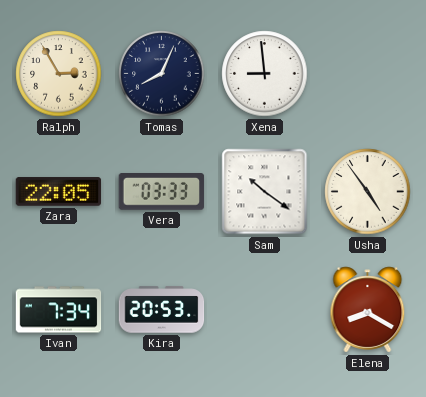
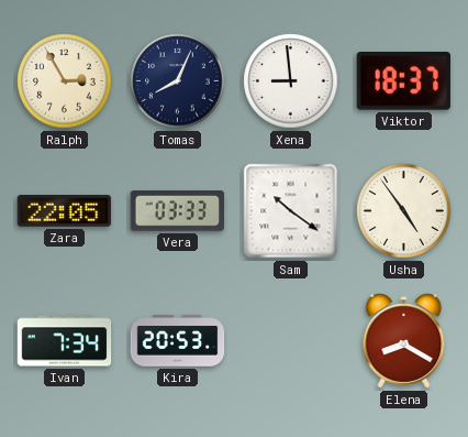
Viktor: none -> 18:37 (403, 81)
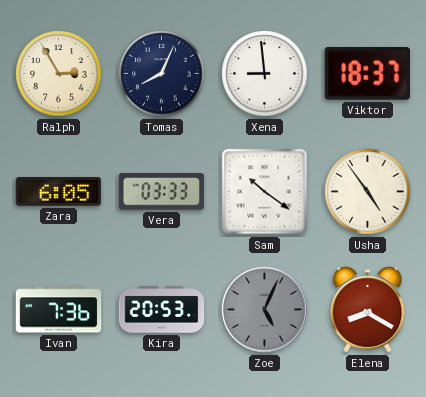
Zara: 22:05 -> 6:05 (59, 192)
Ivan: 7:34 -> 7:36 (59, 310)
Zoe: none -> 5:04 (265, 310)
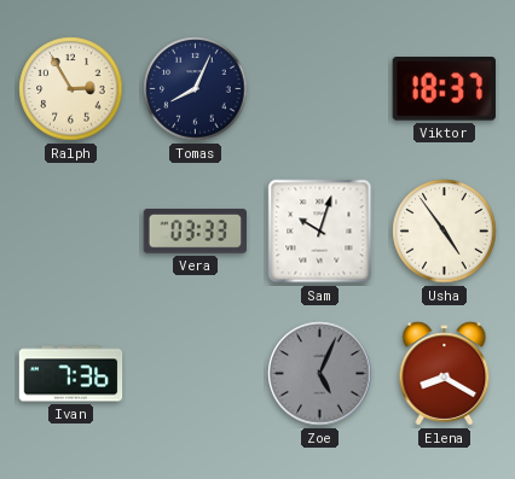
Xena: 8:59 -> none (265, 74)
Zara: 6:05 -> none (59, 192)
Sam: 10:21 -> 10:03 (320, 232)
Kira: 20:53 -> none (162, 310)
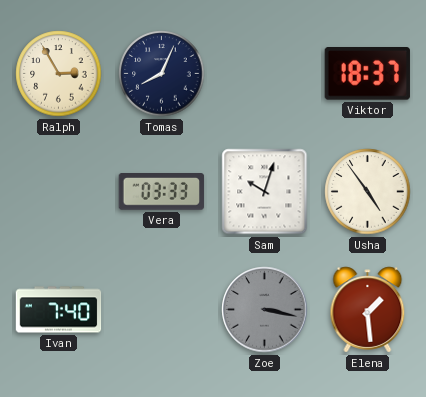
Ivan: 7:36 -> 7:40 (59, 310)
Zoe: 5:04 -> 3:17 (265, 310)
Elena: 8:20 -> 1:29 (368, 310)
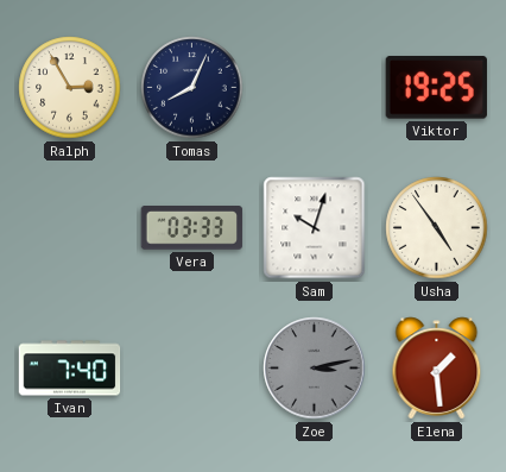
Viktor: 18:37 -> 19:25 (436, 88)
Zoe: 3:17 -> 3:13 (315, 369)
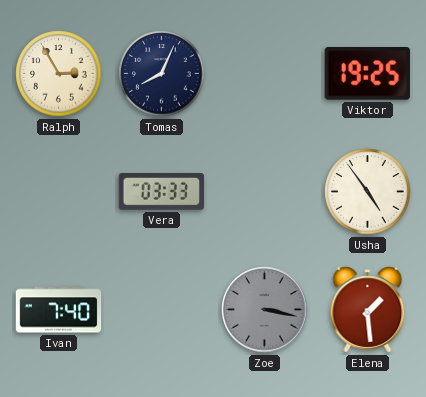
Sam: 10:03 -> none (315, 228)
Zoe: 3:13 -> 3:17 (265, 310)
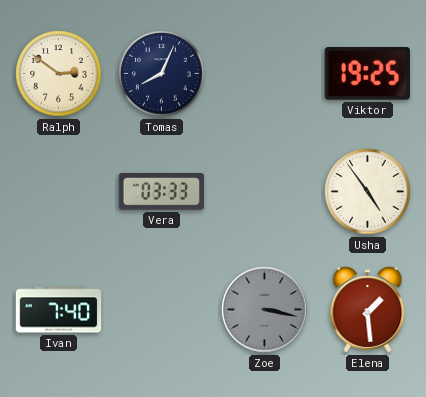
Ralph: 2:55 -> 2:51 (59, 74)
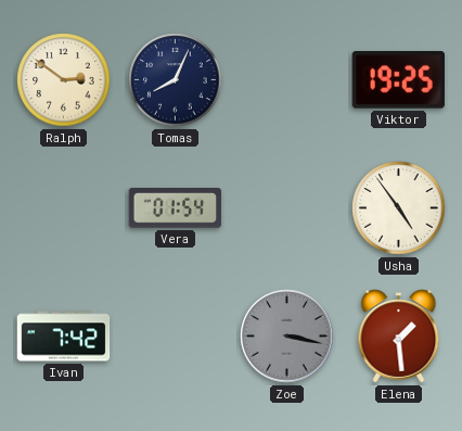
Vera: 03:33 -> 01:54 (176, 208)
Ivan: 7:40 -> 7:42 (64, 337)
